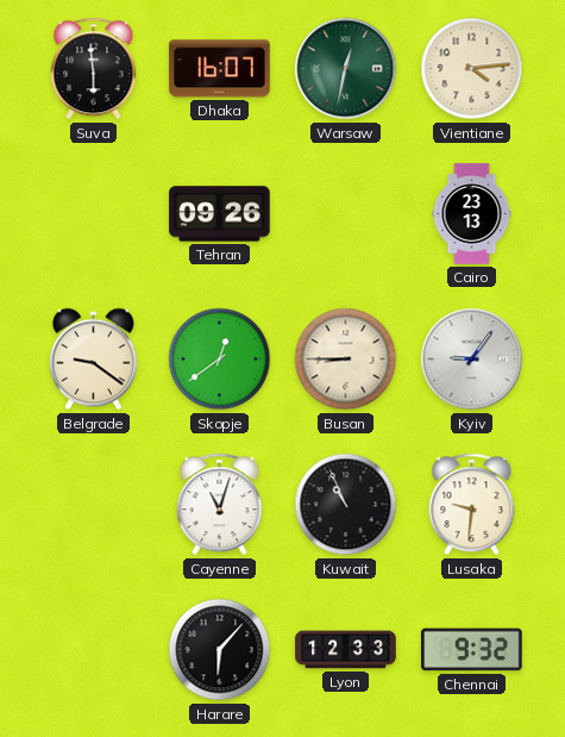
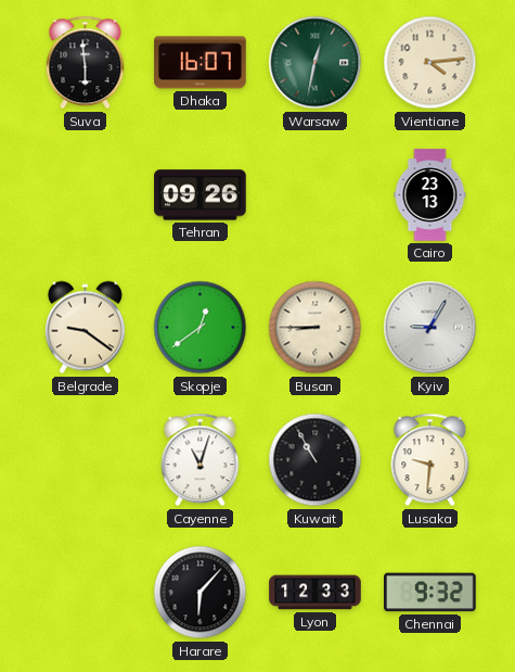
Kyiv: 9:06 -> 9:05 (430, 328)
Kuwait: 10:56 -> 10:55 (316, 460)
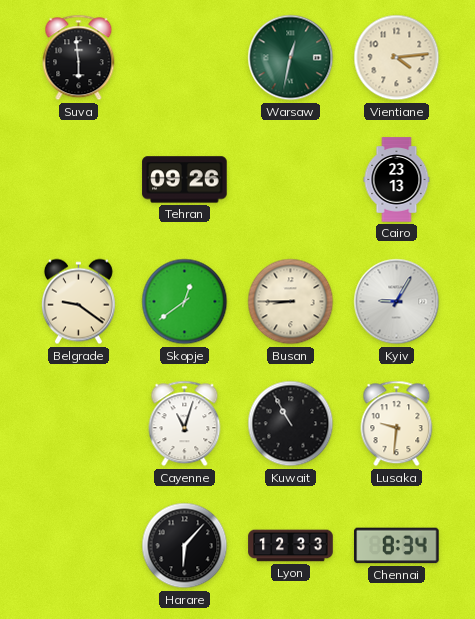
Dhaka: 16:07 -> none (201, 63)
Chennai: 9:32 -> 8:34 (397, 546)
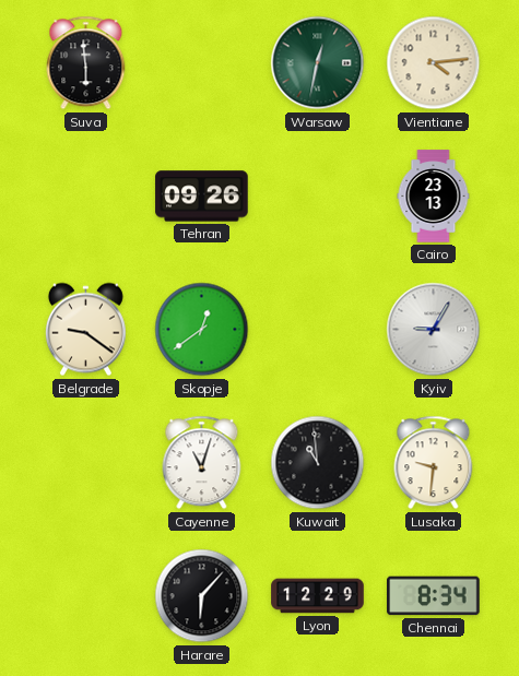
Busan: 8:45 -> none (291, 302)
Kuwait: 10:55 -> 10:59 (318, 463)
Lyon: 12:33 -> 12:29 (318, 596)
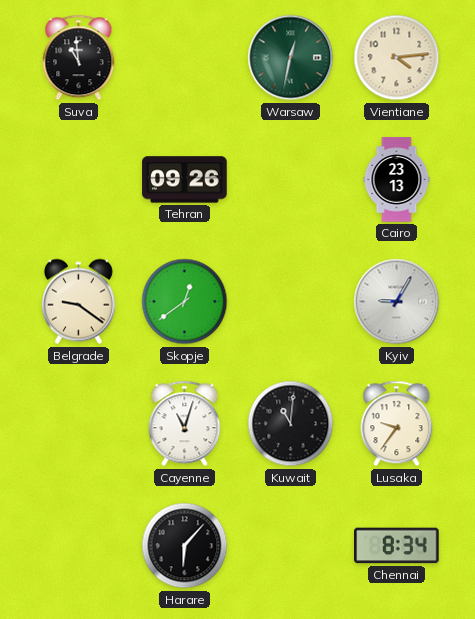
Suva: 5:59 -> 10:59 (79, 58)
Kuwait: 10:59 -> 11:01 (291, 424)
Lusaka: 9:31 -> 9:36 (397, 424)
Lyon: 12:29 -> none (318, 596)
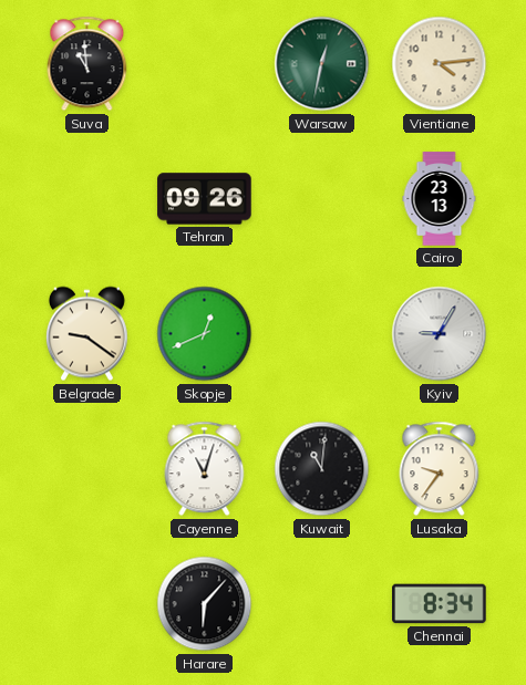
Skopje: 12:39 -> 12:41 (205, 334)
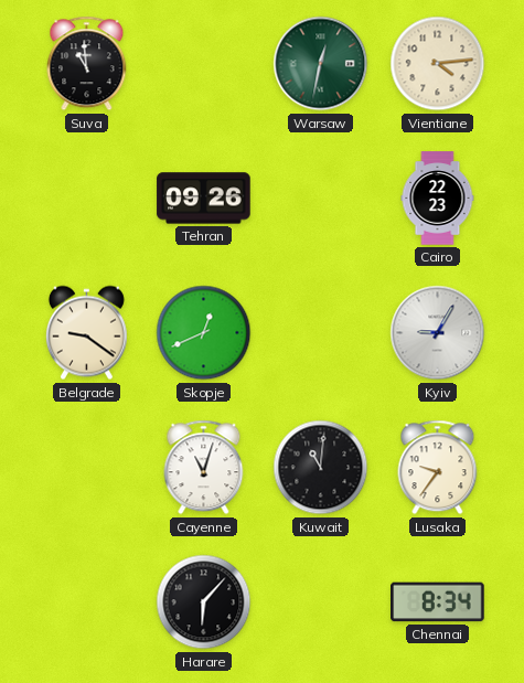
Cairo: 23:13 -> 22:23 (438, 199)
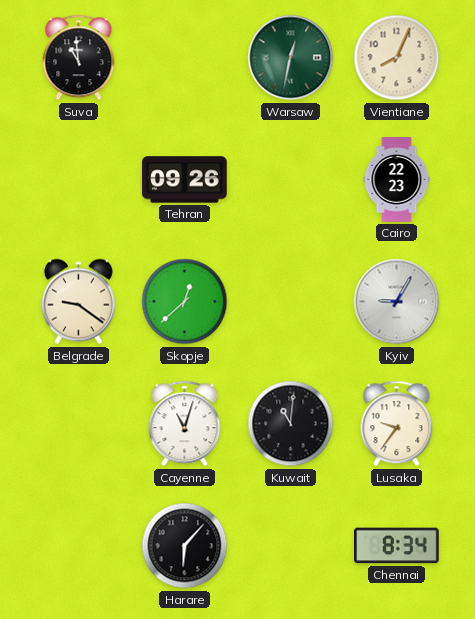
Vientiane: 4:14 -> 8:04 (397, 58)
Skopje: 12:41 -> 12:38 (185, 302)
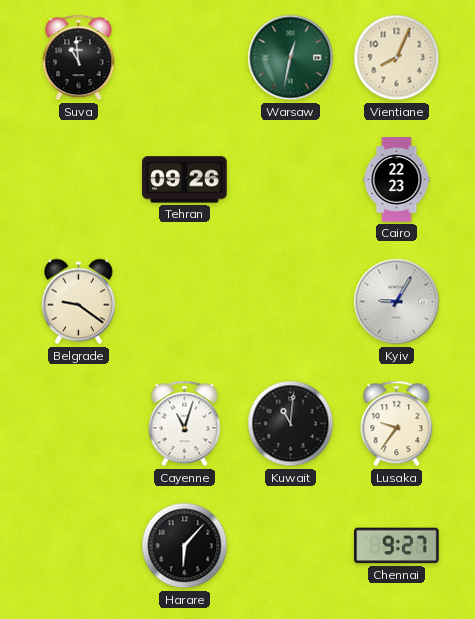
Skopje: 12:38 -> none (185, 302)
Chennai: 8:34 -> 9:27 (397, 546)
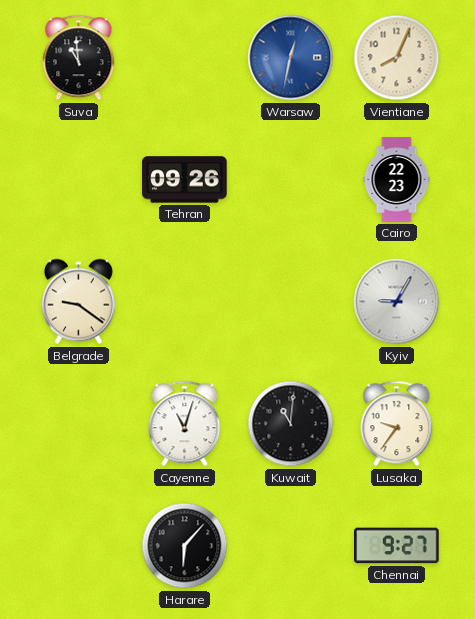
Warsaw dial: green -> blue (291, 58)
